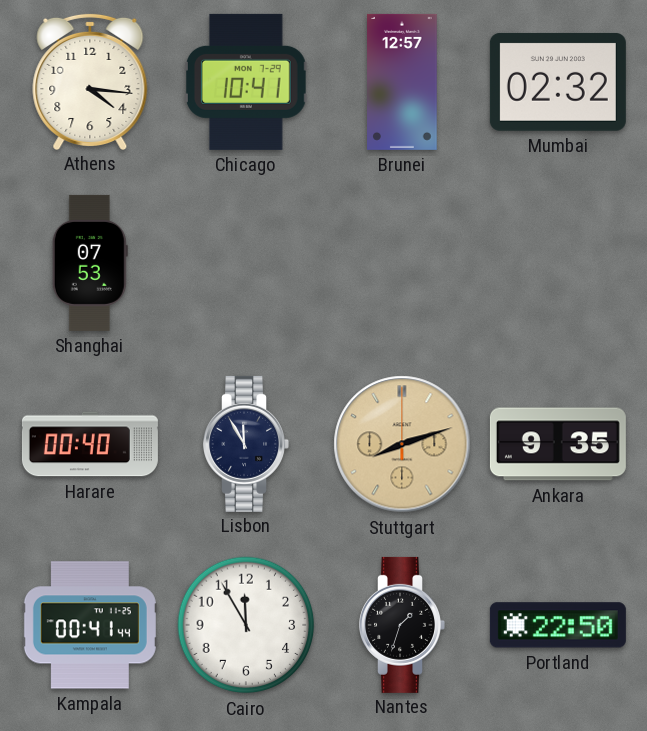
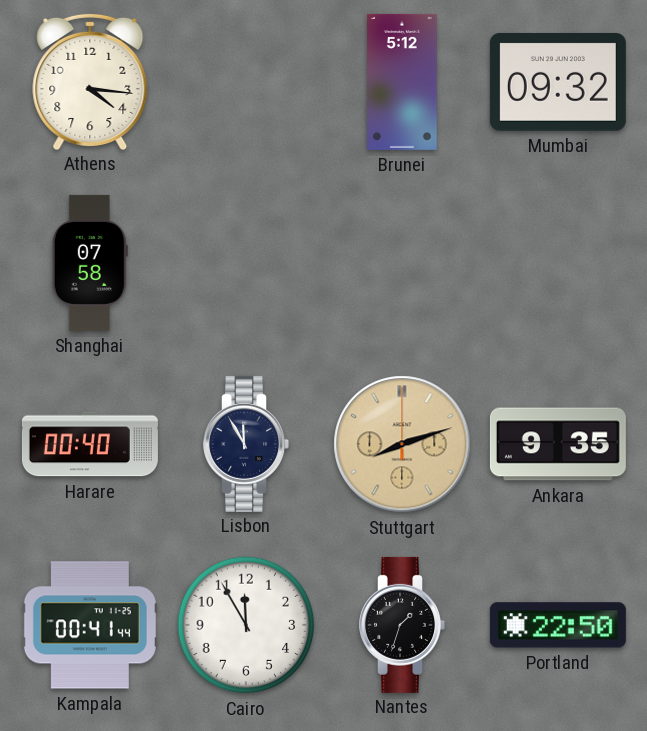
Chicago: 10:41 -> none (247, 82)
Brunei: 12:57 -> 5:12 (402, 82)
Mumbai: 02:32 -> 09:32 (558, 82)
Shanghai: 07:53 -> 07:58 (90, 263)
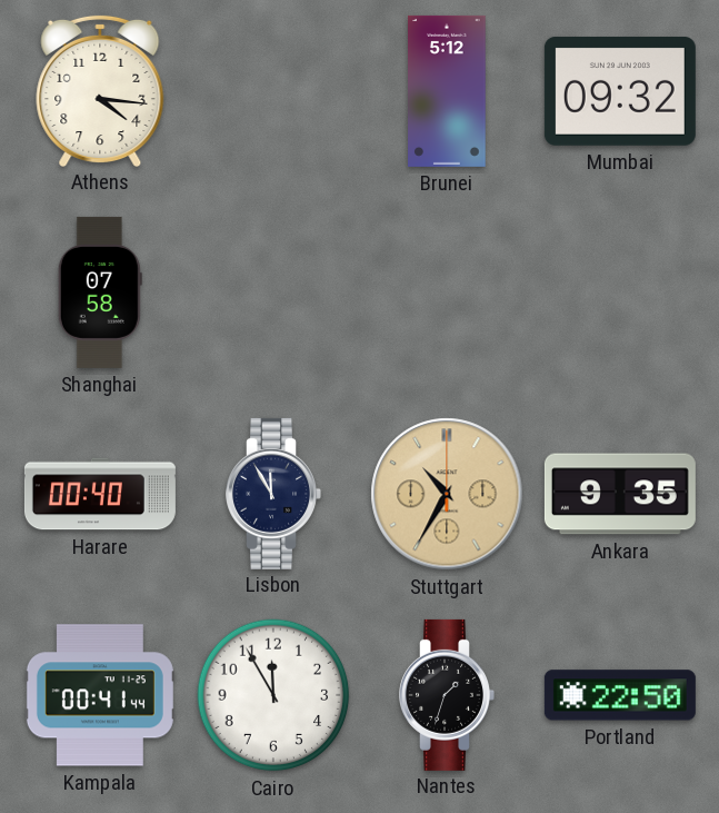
Stuttgart: 8:12 -> 10:35 (447, 494)
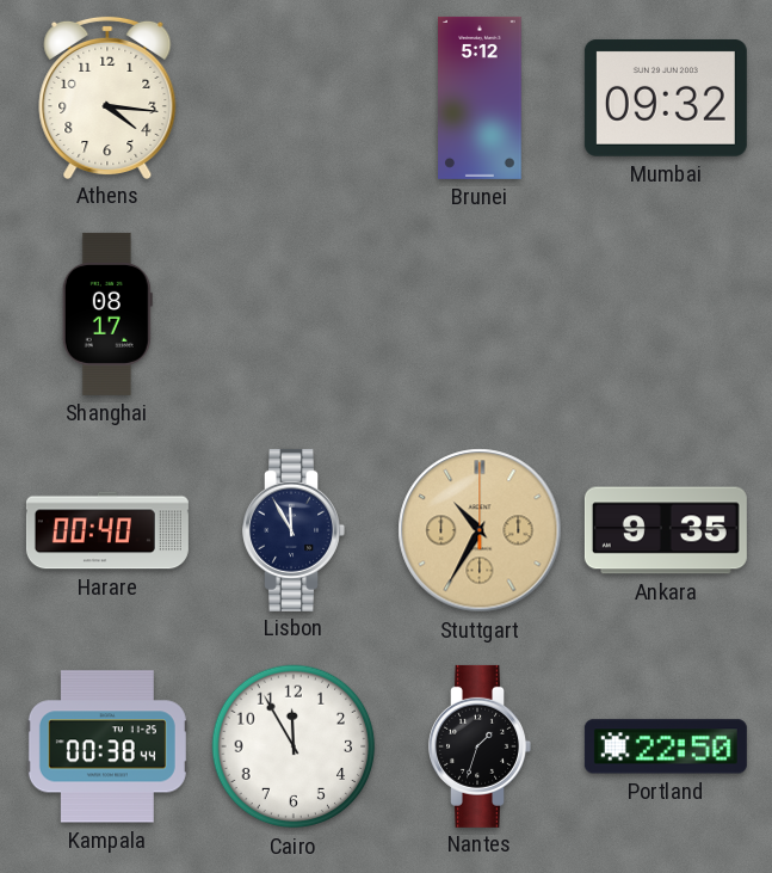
Shanghai: 07:58 -> 08:17 (107, 314)
Kampala: 00:41 -> 00:38 (107, 746)
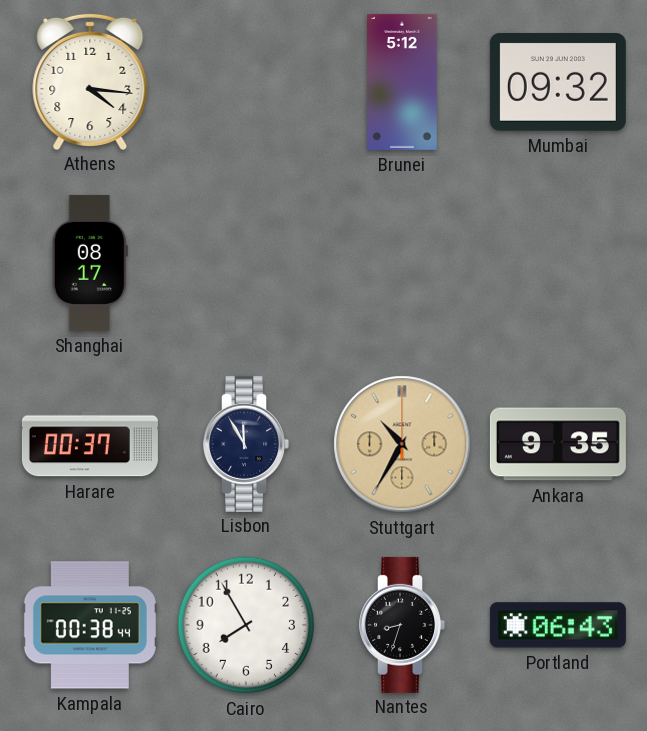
Harare: 00:40 -> 00:37 (90, 444)
Cairo: 11:55 -> 7:55 (246, 625)
Nantes: 1:33 -> 8:33 (402, 625)
Portland: 22:50 -> 06:43 (558, 625)
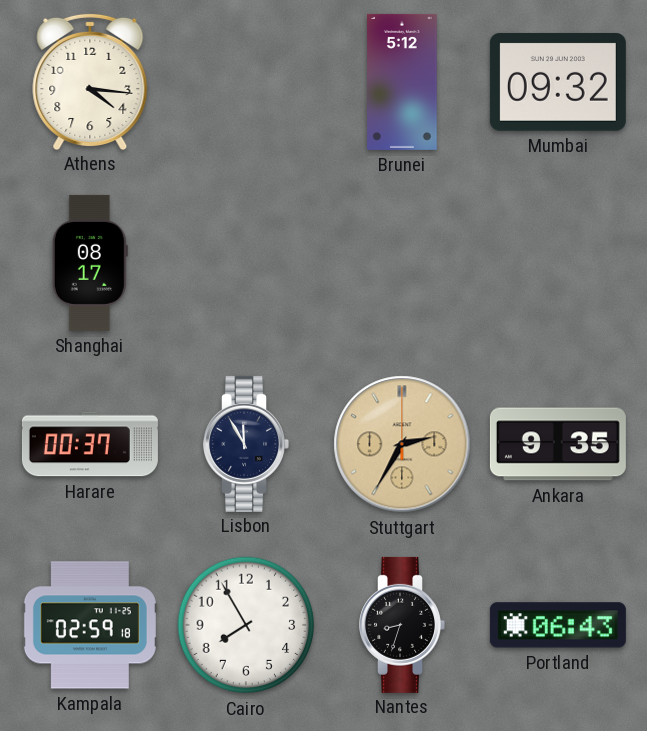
Stuttgart: 10:35 -> 2:35 (402, 444)
Kampala: 00:38 -> 02:59 (90, 625)
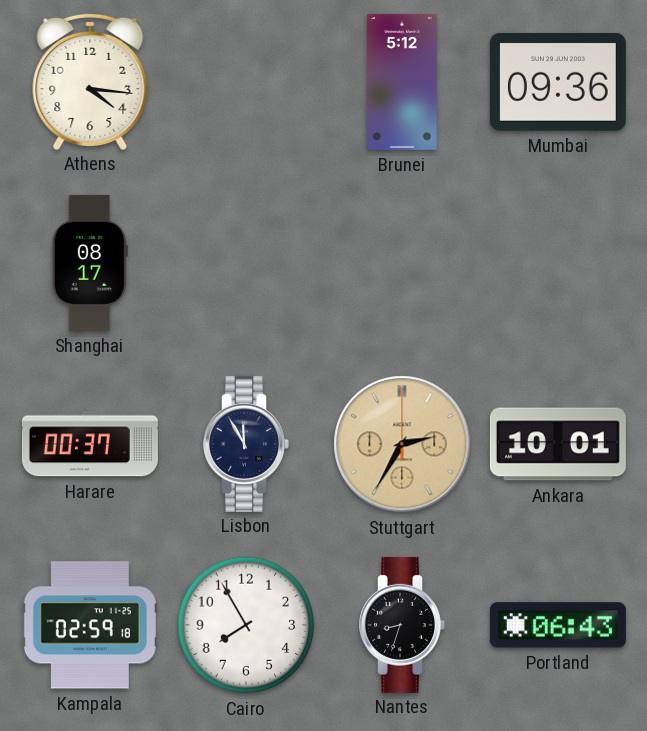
Mumbai: 09:32 -> 09:36 (558, 82)
Ankara: 9:35 -> 10:01 (558, 444)
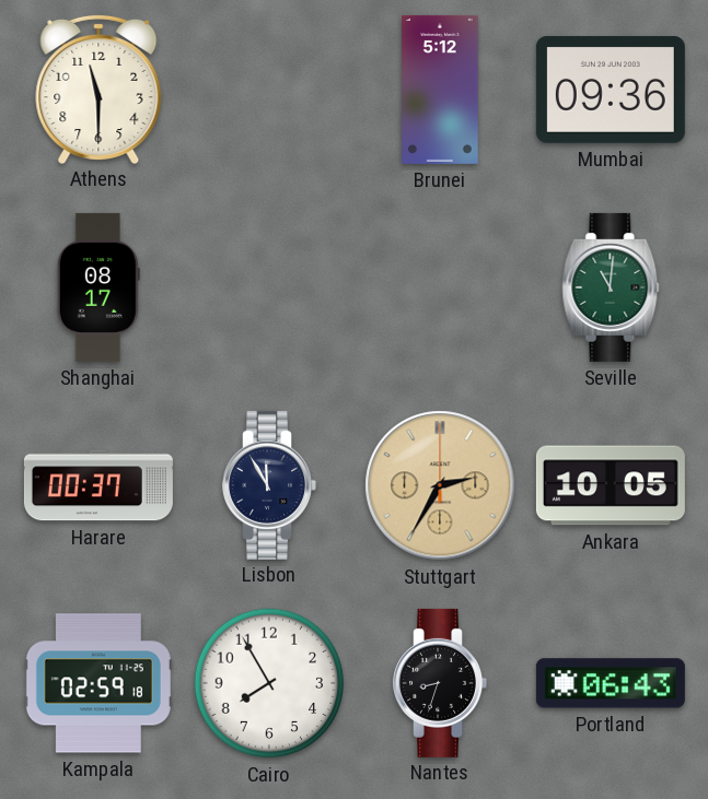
Athens: 4:16 -> 11:30 (98, 89)
Seville: none -> 11:01 (611, 287)
Ankara: 10:01 -> 10:05 (611, 485)
